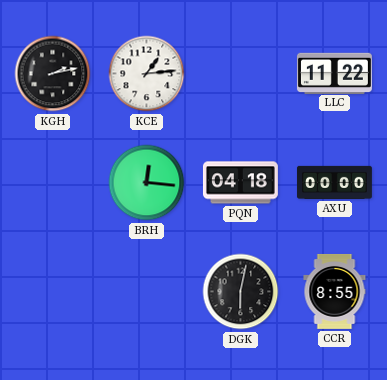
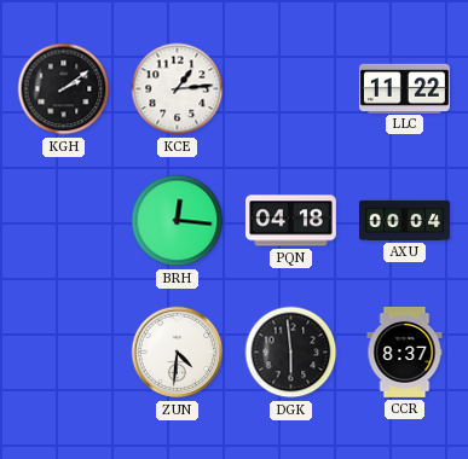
KGH: 2:13 -> 2:09 (64, 89)
AXU: 00:00 -> 00:04 (404, 220)
ZUN: none -> 4:31 (178, 353)
DGK: 6:02 -> 5:59 (291, 353)
CCR: 8:55 -> 8:37 (405, 351)
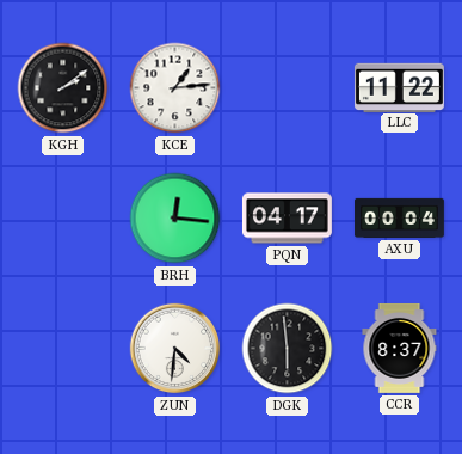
PQN: 04:18 -> 04:17 (287, 219)
